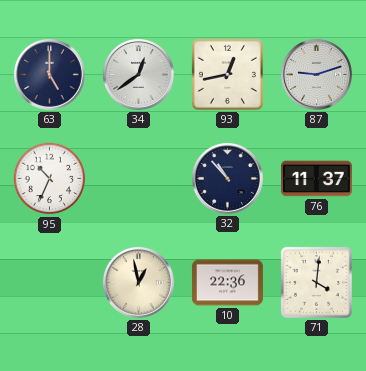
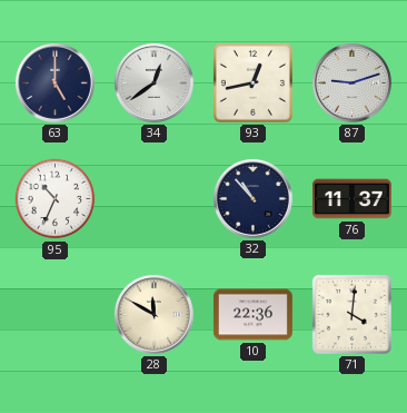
28: 12:58 -> 11:50 (153, 314)
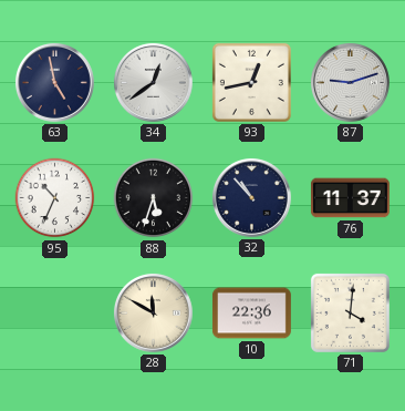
63: 5:00 -> 4:58 (54, 82)
88: none -> 5:33 (154, 198)
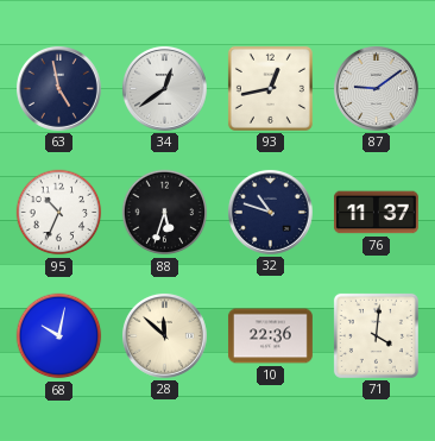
87: 9:12 -> 9:09 (376, 88)
32: 10:53 -> 10:48 (270, 212)
68: none -> 10:02 (59, 336)
28: 11:50 -> 11:52 (164, 335)
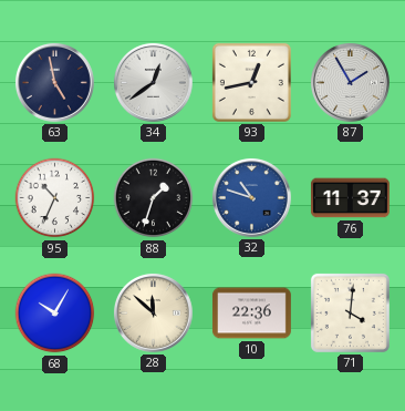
87: 9:09 -> 1:55 (350, 82)
88: 5:33 -> 1:33 (154, 198)
32 dial: navy -> blue (251, 197)
68: 10:02 -> 10:05 (55, 314)
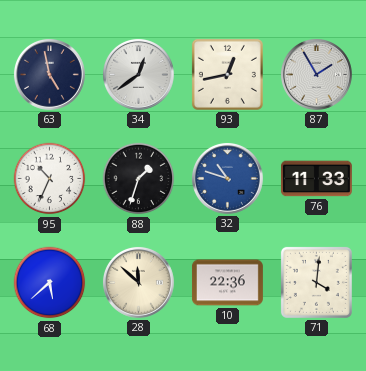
76: 11:37 -> 11:33 (316, 179)
68: 10:05 -> 5:38 (50, 283)
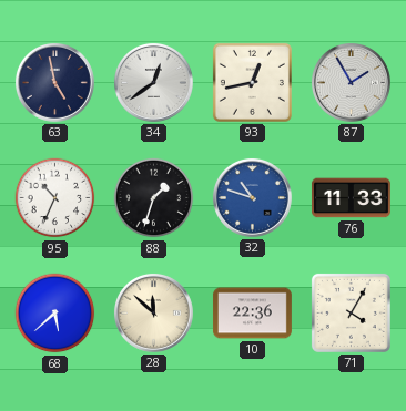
71: 4:01 -> 4:05 (351, 312)
